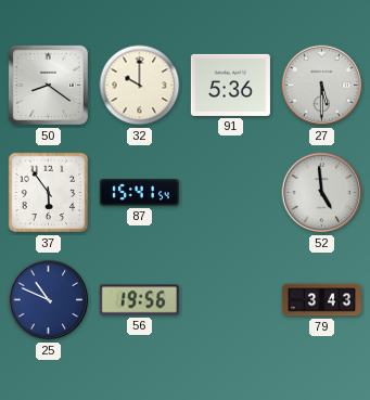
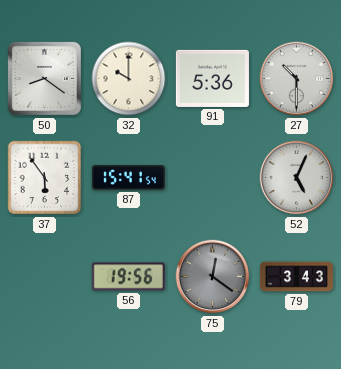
27: 5:30 -> 10:30 (297, 79)
52: 4:59 -> 5:04 (297, 178)
25: 10:49 -> none (49, 300)
75: none -> 12:21 (213, 277)
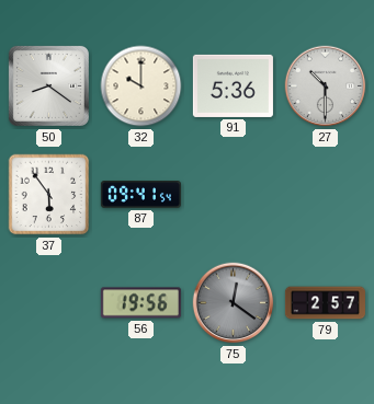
87: 15:41 -> 09:41 (140, 195)
52: 5:04 -> none (297, 178)
79: 3:43 -> 2:57 (325, 303)
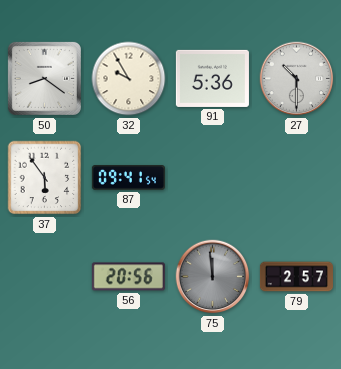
32: 10:00 -> 9:55 (129, 79)
56: 19:56 -> 20:56 (128, 277)
75: 12:21 -> 11:59 (213, 277)
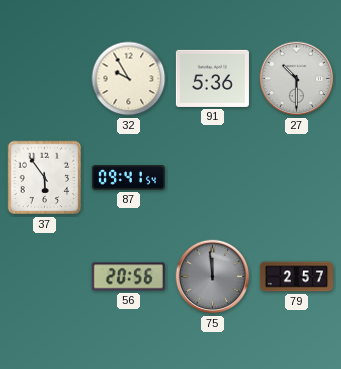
50: 8:21 -> none (44, 78)
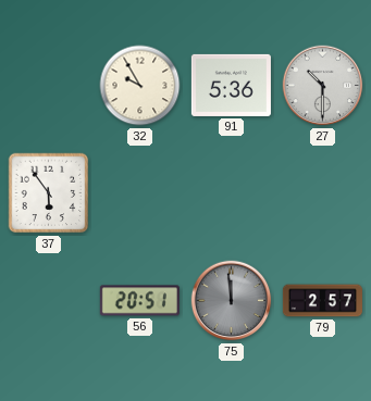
87: 09:41 -> none (128, 178)
56: 20:56 -> 20:51 (139, 301)
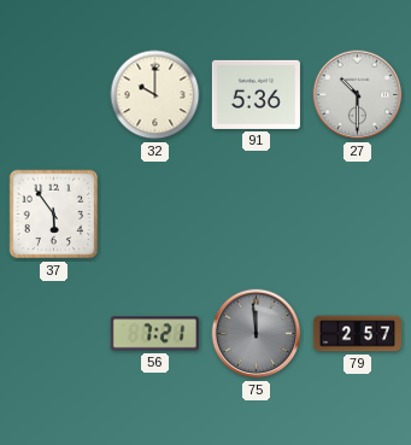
32: 9:55 -> 10:00 (155, 95)
56: 20:51 -> 7:21 (154, 334)
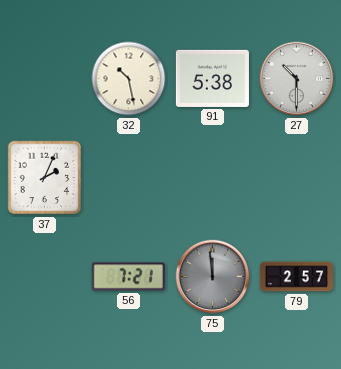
32: 10:00 -> 10:28 (129, 79)
91: 5:36 -> 5:38 (212, 78)
37: 5:54 -> 2:04 (45, 178)
